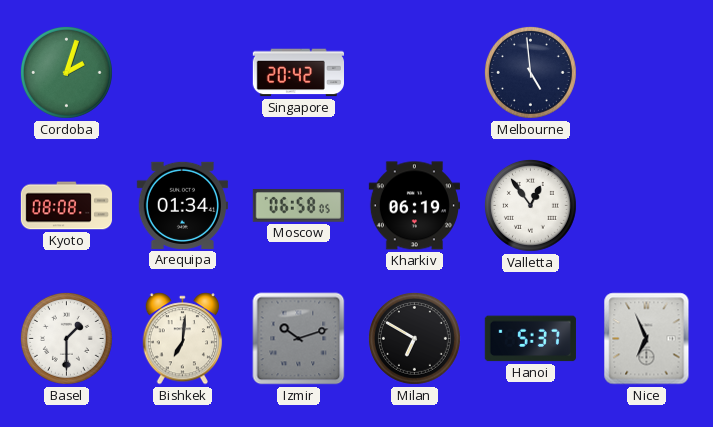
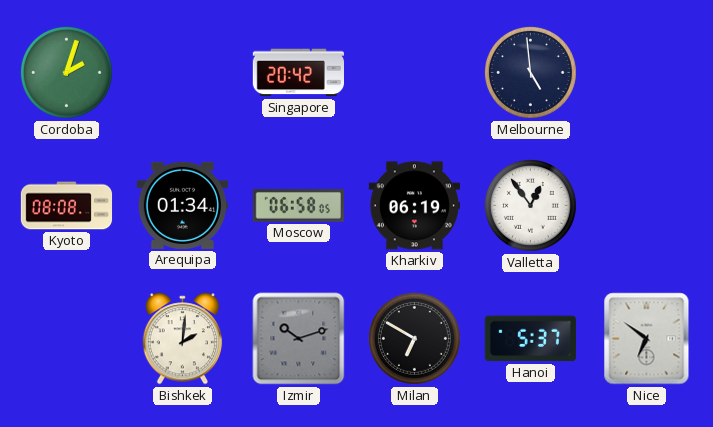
Basel: 1:30 -> none (66, 338)
Bishkek: 7:01 -> 2:01 (183, 339)
Nice: 6:56 -> 6:51 (647, 339)
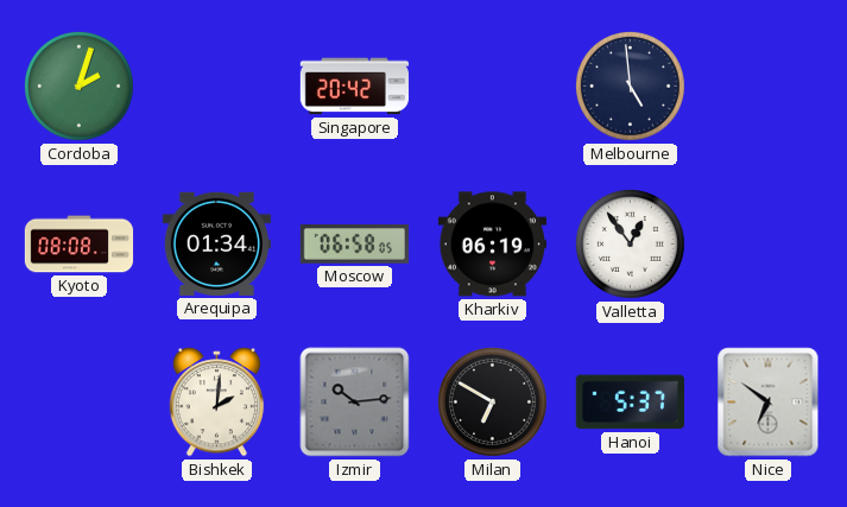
Izmir: 10:12 -> 10:14 (355, 403)
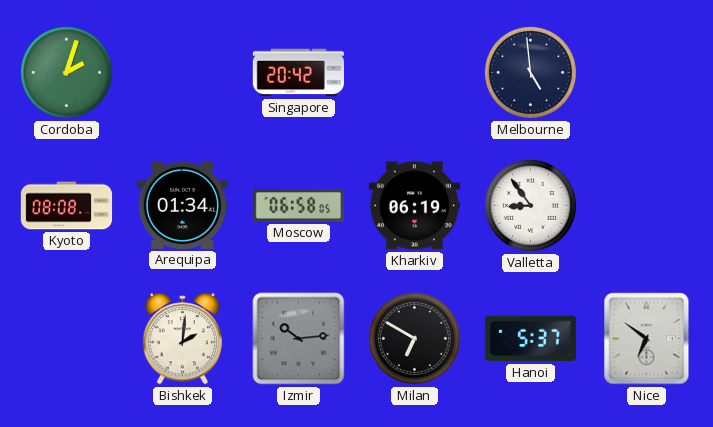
Valletta: 12:54 -> 8:54 (530, 205)
